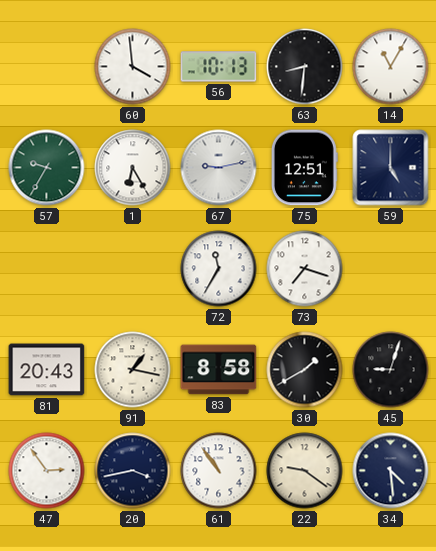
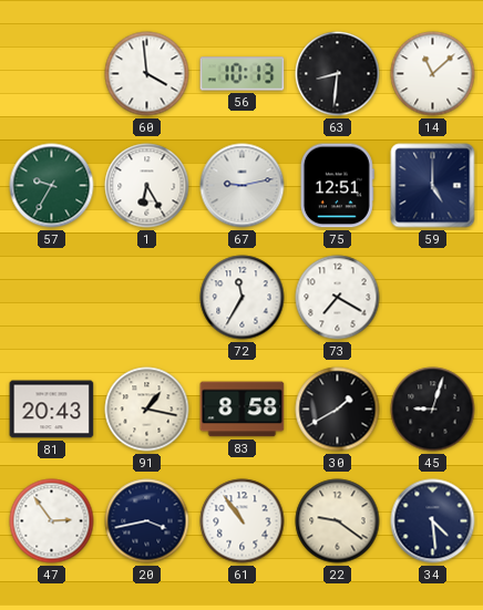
14: 11:05 -> 11:08 (433, 74)
73: 7:18 -> 7:20 (338, 298)
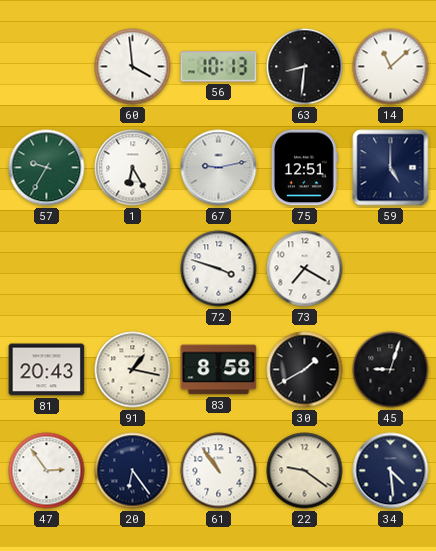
72: 11:35 -> 3:48 (219, 269)
20: 3:43 -> 6:24 (133, 471)
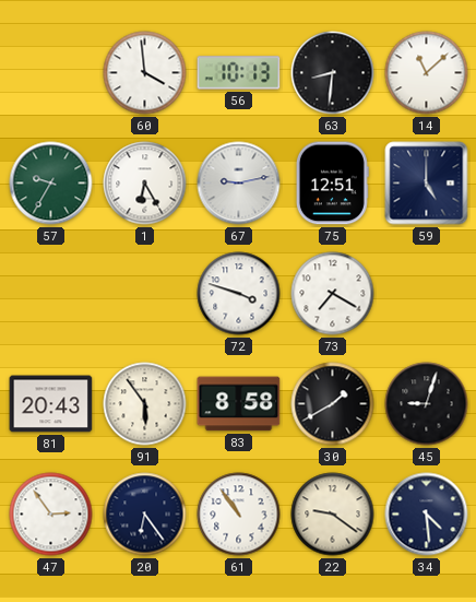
91: 1:17 -> 5:54 (145, 404)
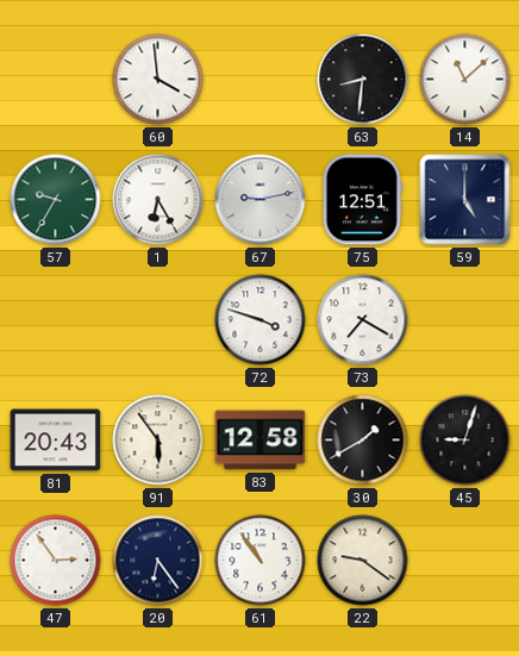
56: 10:13 -> none (239, 73)
83: 8:58 -> 12:58 (261, 441)
34: 4:29 -> none (427, 515)
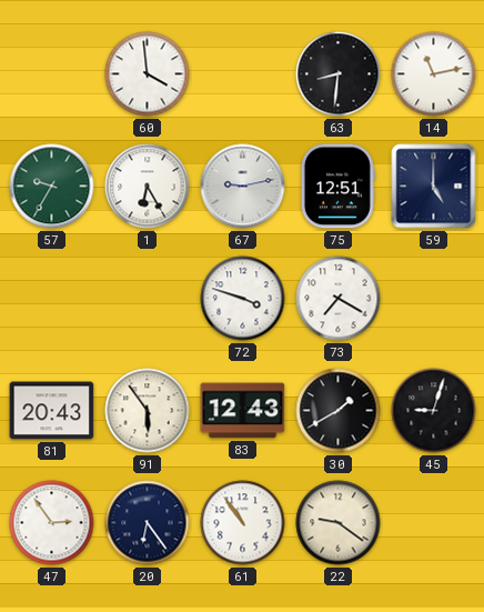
14: 11:08 -> 11:13 (434, 74)
83: 12:58 -> 12:43 (243, 411)
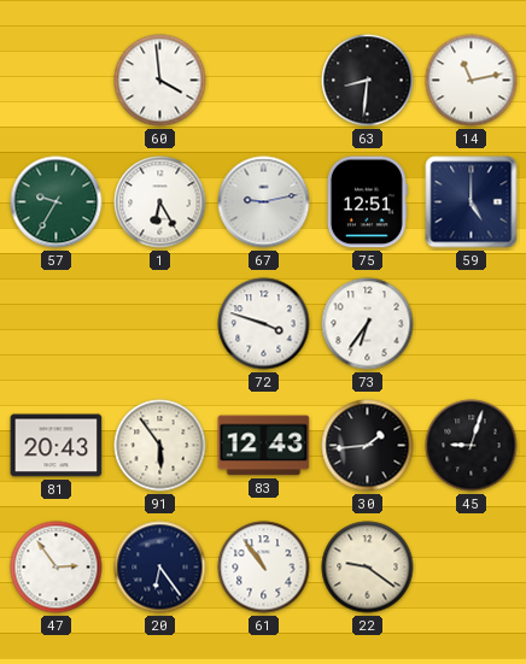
73: 7:20 -> 6:36 (368, 324)
30: 1:40 -> 1:44 (368, 446)
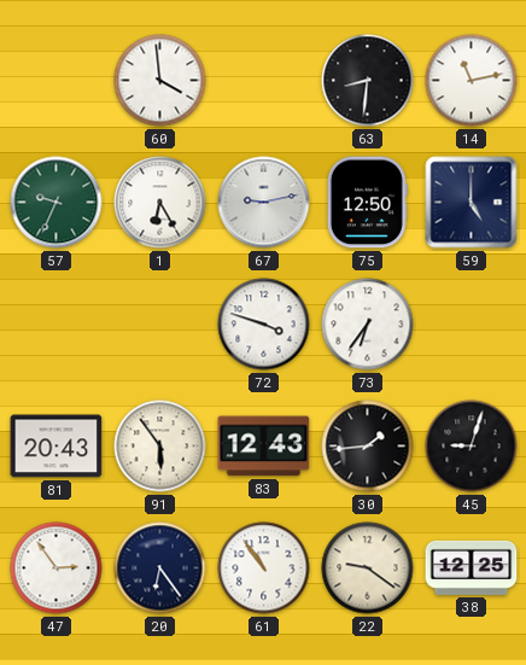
57: 9:35 -> 9:34 (57, 203)
75: 12:51 -> 12:50 (367, 203)
38: none -> 12:25 (472, 567)
